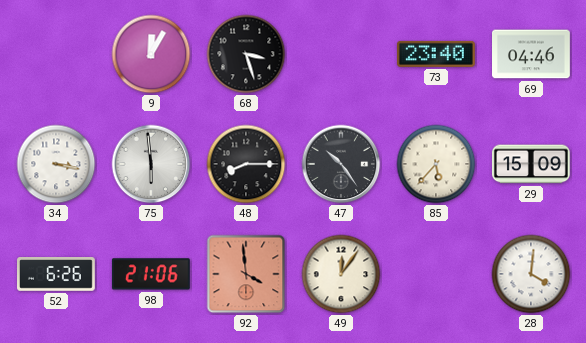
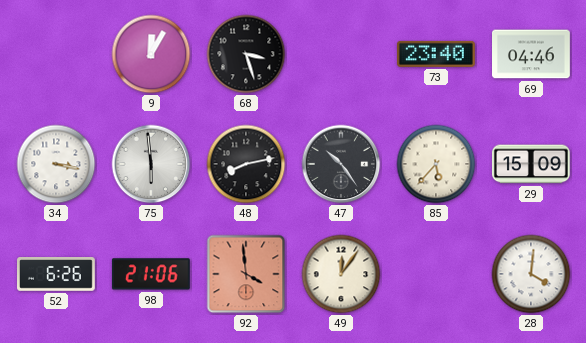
48: 8:15 -> 8:13 (246, 164)
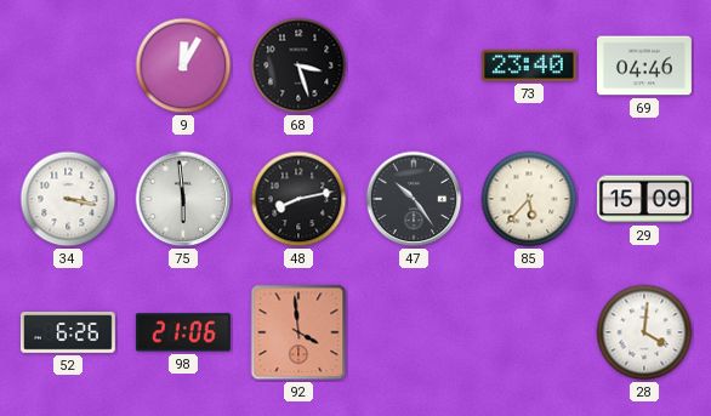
49: 12:06 -> none (341, 274)
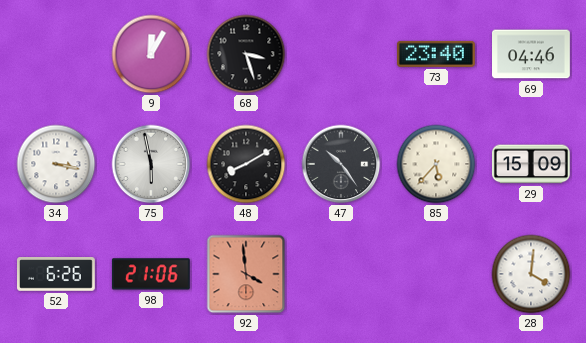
75: 5:59 -> 5:58 (151, 164)
48: 8:13 -> 8:10 (246, 164)
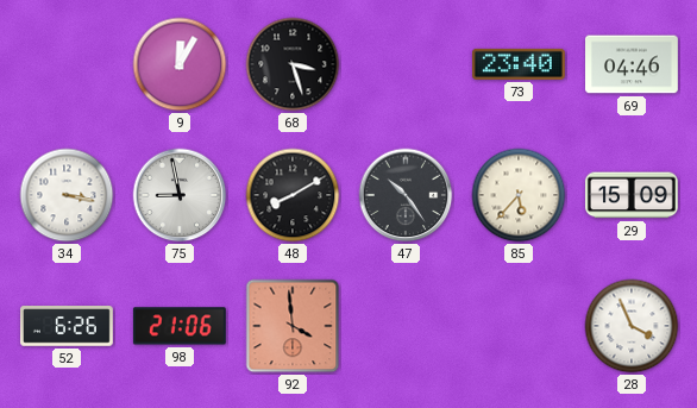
75: 5:58 -> 8:58 (180, 195)
28: 4:01 -> 3:56 (632, 326)
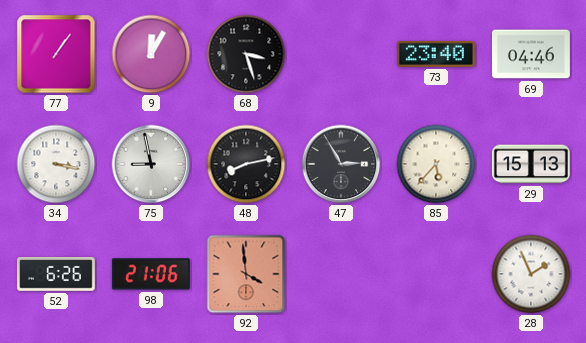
77: none -> 1:06 (56, 54)
48: 8:10 -> 8:13 (246, 164)
47: 10:24 -> 2:55 (341, 164)
29: 15:09 -> 15:13 (531, 164)
28: 3:56 -> 1:56 (531, 274)
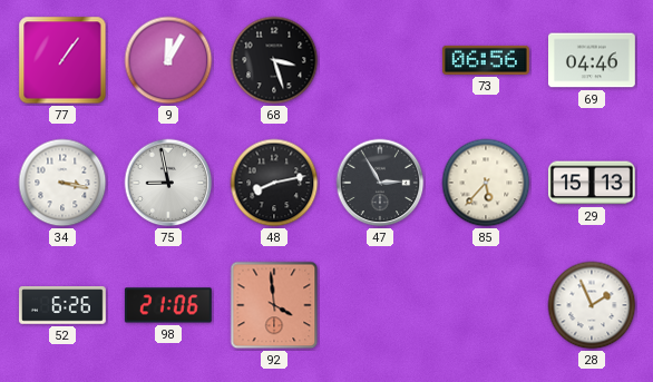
73: 23:40 -> 06:56 (486, 60)
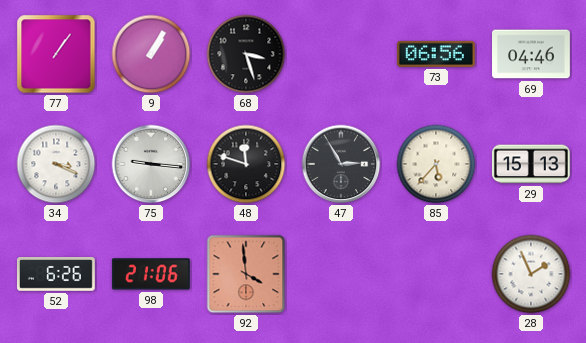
9: 12:05 -> 1:05 (151, 54)
34: 3:17 -> 3:19 (56, 164)
75: 8:58 -> 9:16 (151, 164)
48: 8:13 -> 11:48 (246, 164)
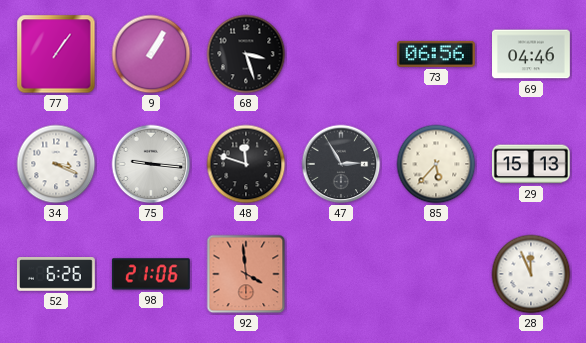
28: 1:56 -> 11:56 (531, 274)
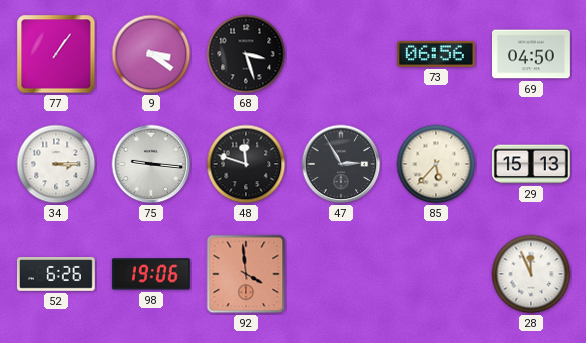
9: 1:05 -> 3:21 (151, 54)
69: 04:46 -> 04:50 (532, 54)
34: 3:19 -> 3:15 (56, 164)
98: 21:06 -> 19:06 (151, 274)
